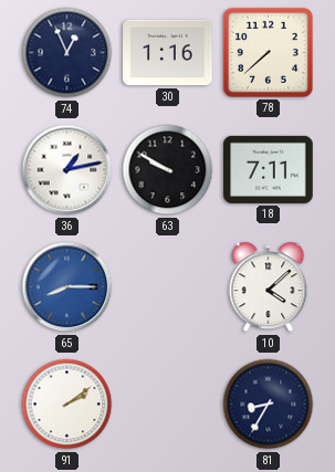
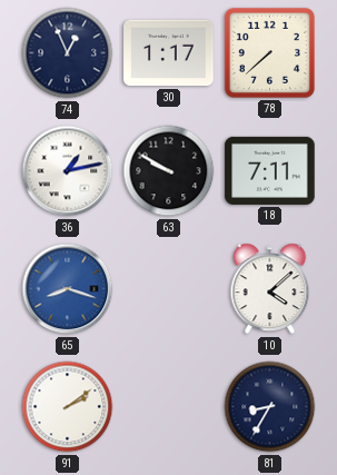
30: 1:16 -> 1:17 (169, 53)
65: 8:15 -> 8:18 (68, 289)
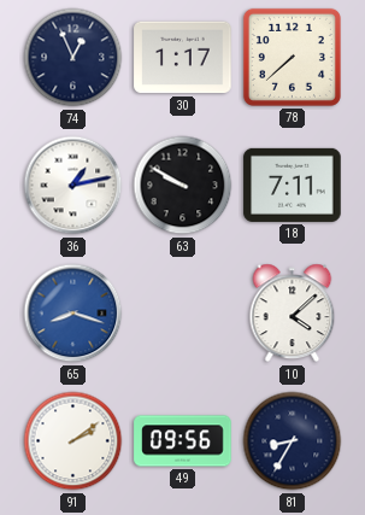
49: none -> 09:56 (183, 441)
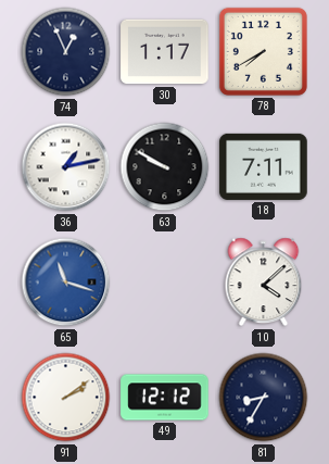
78: 7:38 -> 7:40 (263, 51)
65: 8:18 -> 11:18 (66, 283)
49: 09:56 -> 12:12 (165, 398)
